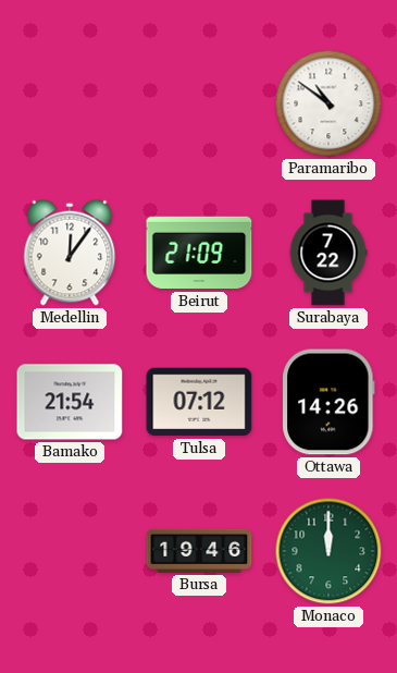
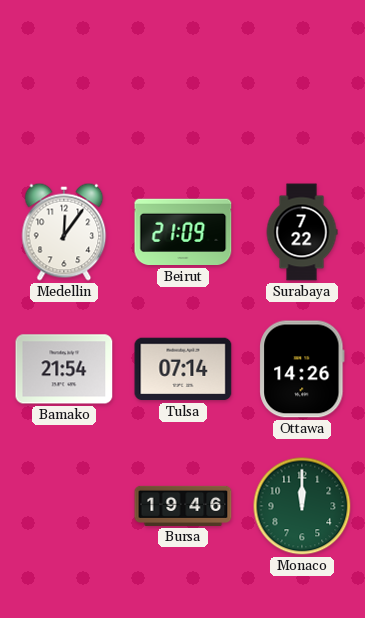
Paramaribo: 10:51 -> none (328, 103)
Tulsa: 07:12 -> 07:14 (183, 369)
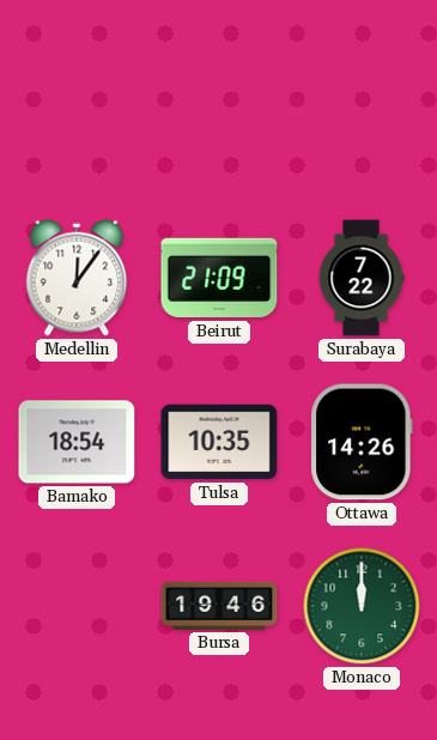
Bamako: 21:54 -> 18:54 (77, 442)
Tulsa: 07:14 -> 10:35 (219, 442)
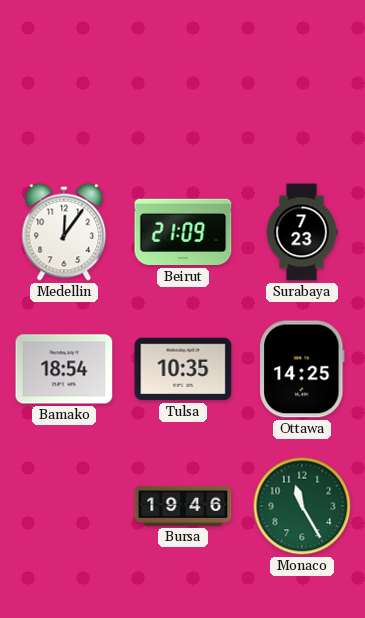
Surabaya: 7:22 -> 7:23 (302, 232)
Ottawa: 14:26 -> 14:25 (302, 369)
Monaco: 12:00 -> 11:25 (302, 506)
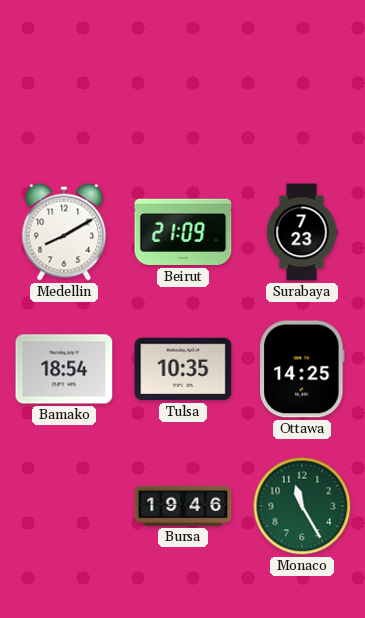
Medellin: 12:06 -> 8:10 (64, 232)
